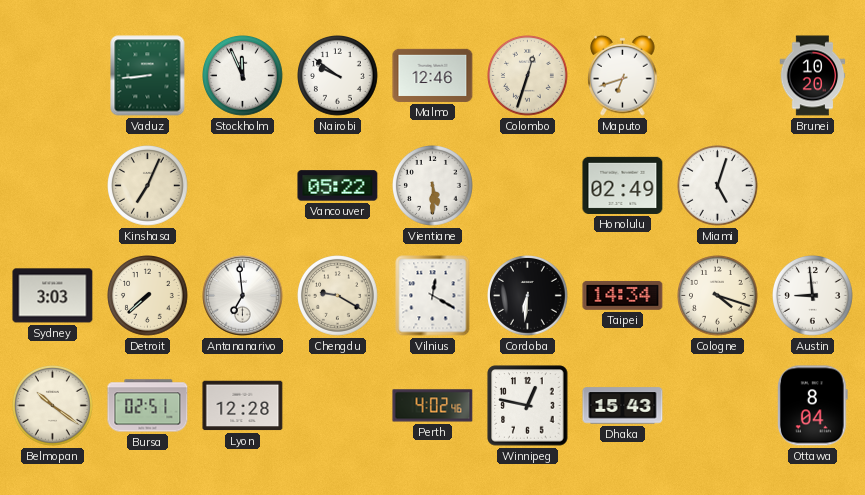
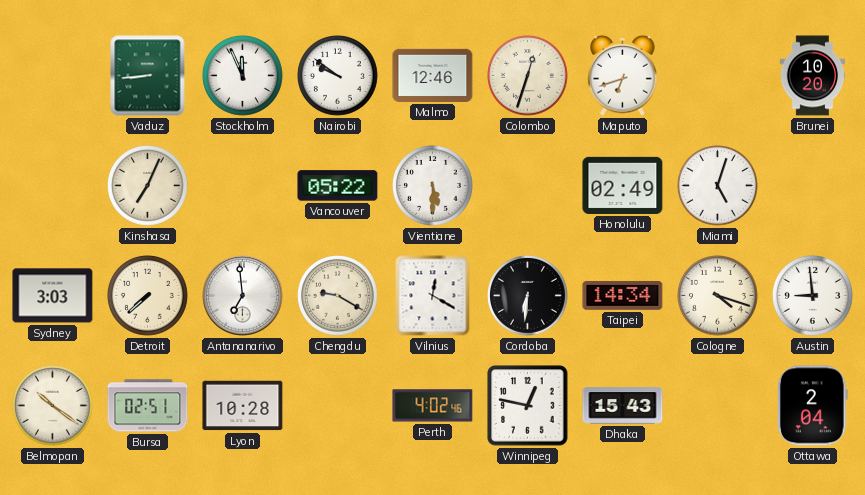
Lyon: 12:28 -> 10:28 (243, 406)
Ottawa: 8:04 -> 2:04 (812, 406)
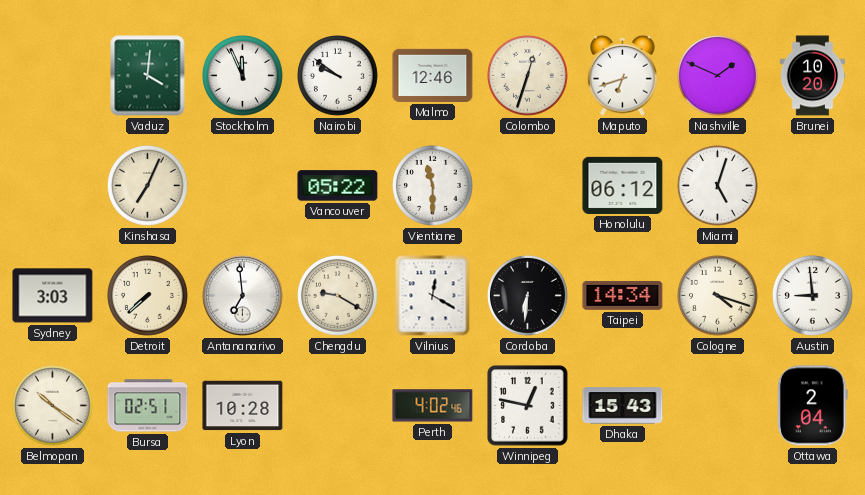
Vaduz: 8:44 -> 4:01 (148, 76)
Nashville: none -> 1:49 (718, 76)
Vientiane: 5:30 -> 11:30 (433, 186)
Honolulu: 02:49 -> 06:12 (623, 185)
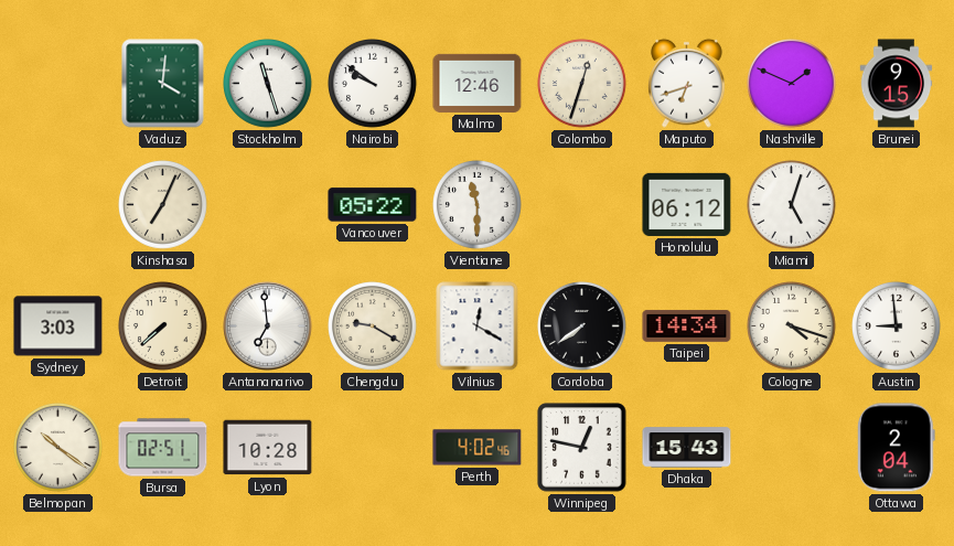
Stockholm: 11:56 -> 11:27 (268, 84)
Brunei: 10:20 -> 9:15 (897, 84)
Cordoba: 6:31 -> 7:39 (582, 326)
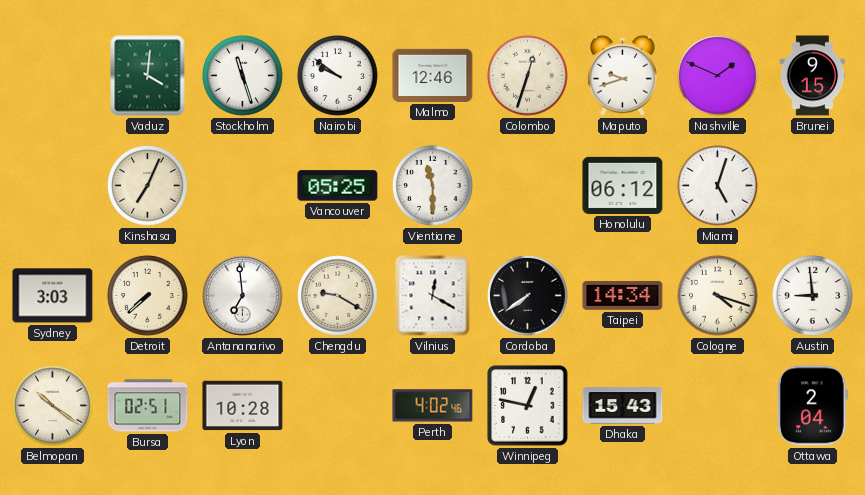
Maputo: 6:42 -> 9:42 (623, 75)
Vancouver: 05:22 -> 05:25 (338, 186)
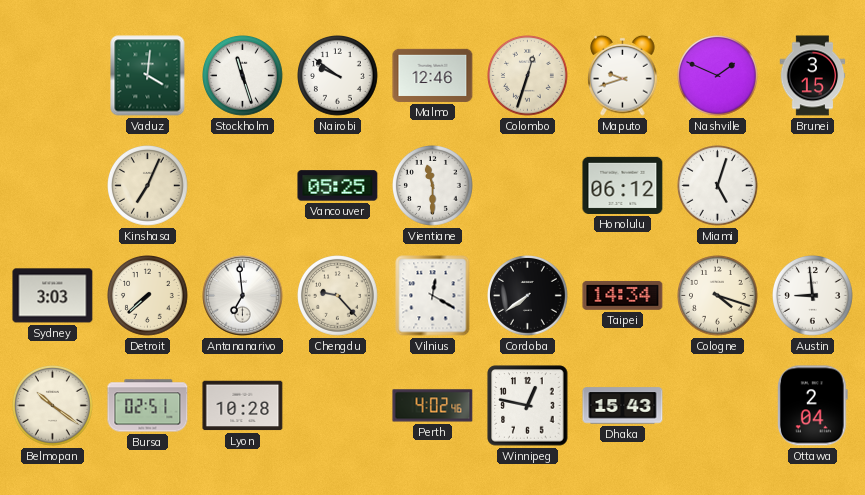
Brunei: 9:15 -> 3:15 (813, 76)
Chengdu: 9:20 -> 9:23 (338, 296)
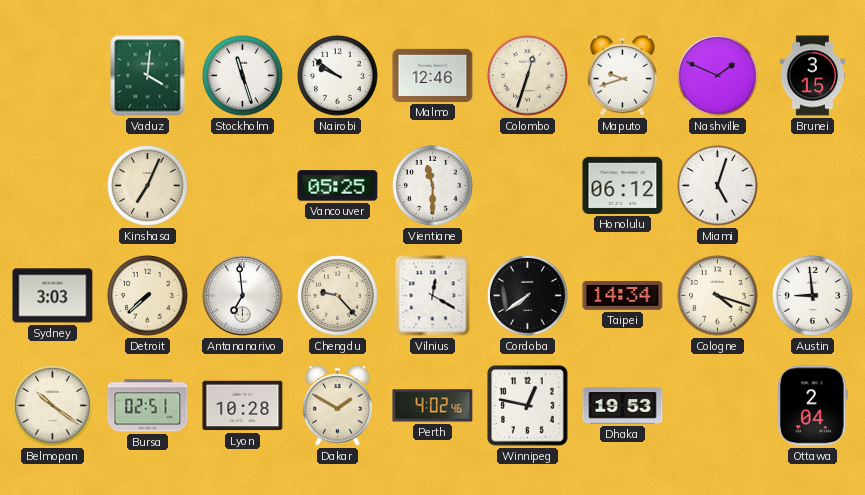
Dakar: none -> 1:50 (338, 405)
Dhaka: 15:43 -> 19:53 (623, 406)
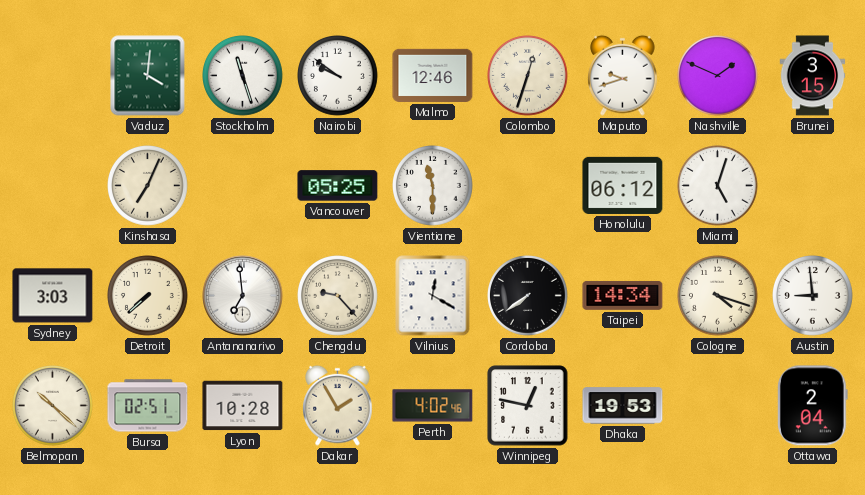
Belmopan: 10:21 -> 10:22 (53, 406)
Dakar: 1:50 -> 1:55 (338, 405)
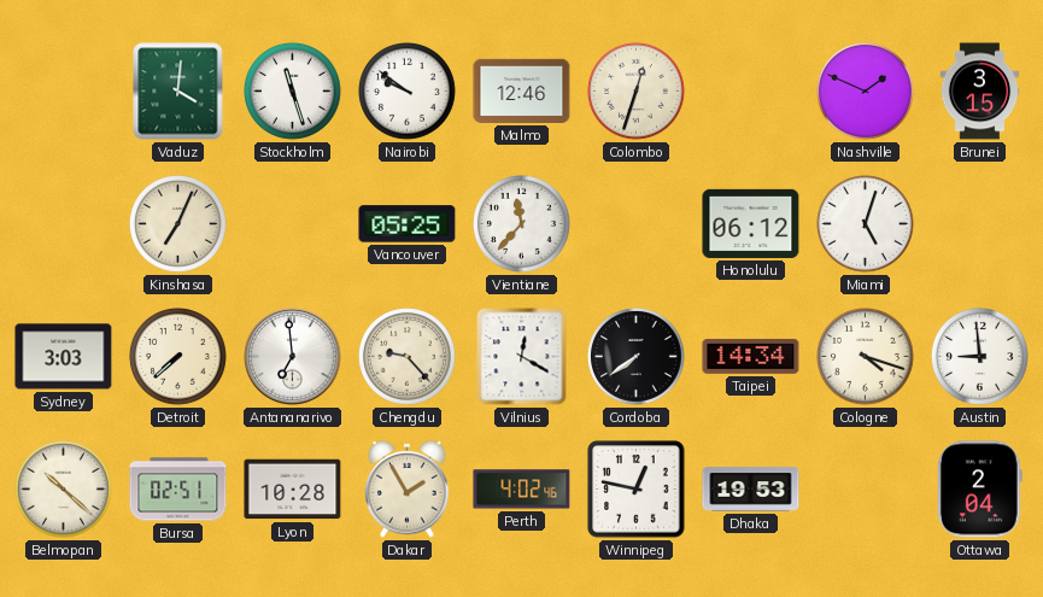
Maputo: 9:42 -> none (623, 75)
Vientiane: 11:30 -> 11:37 (522, 224)
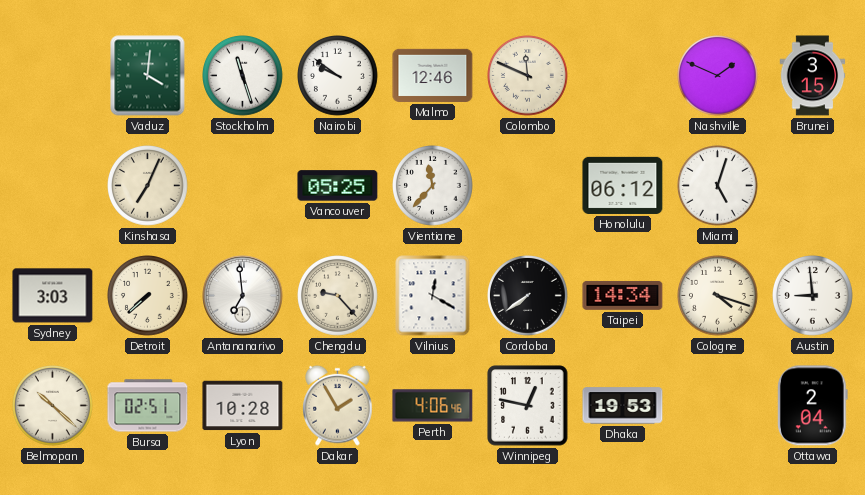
Colombo: 12:33 -> 11:49 (528, 76)
Perth: 4:02 -> 4:06 (433, 406)
